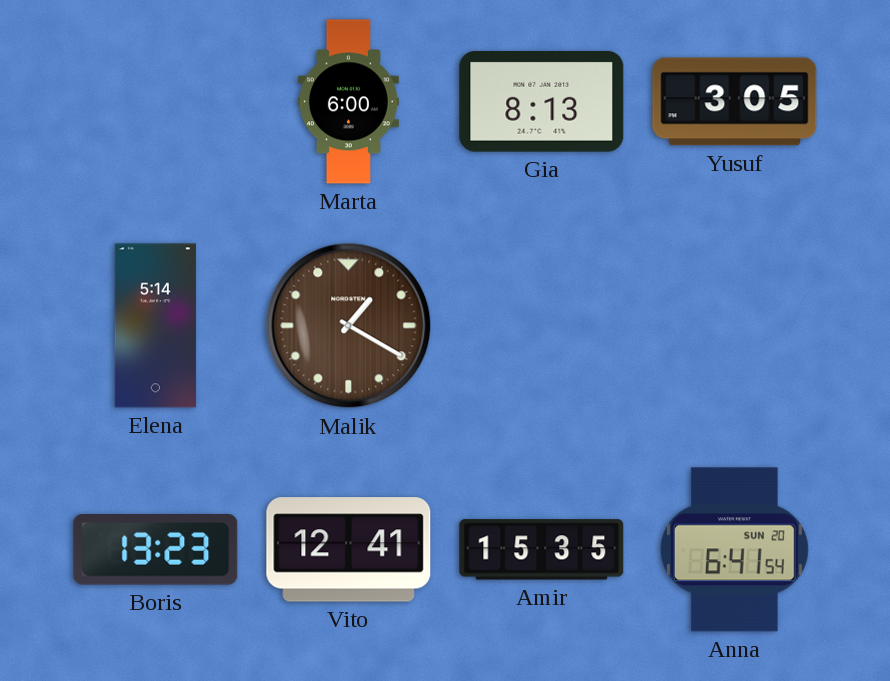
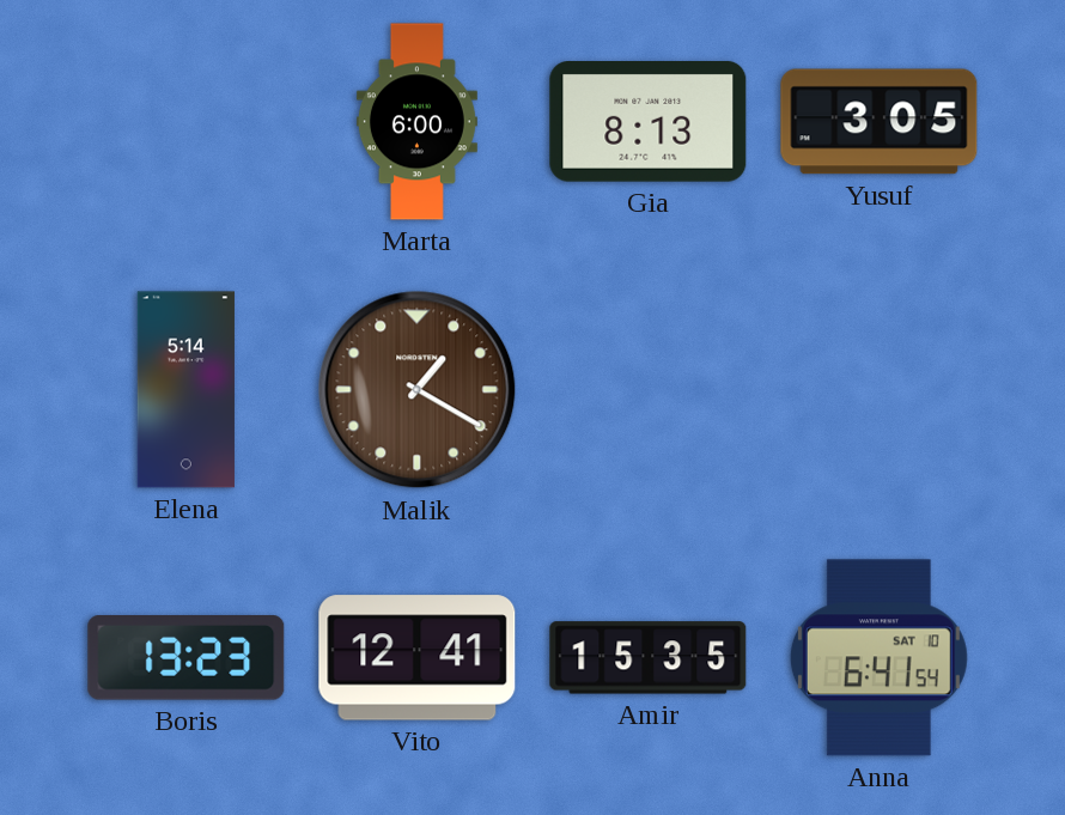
Anna date: SUN 20 -> SAT 10 (878, 658)
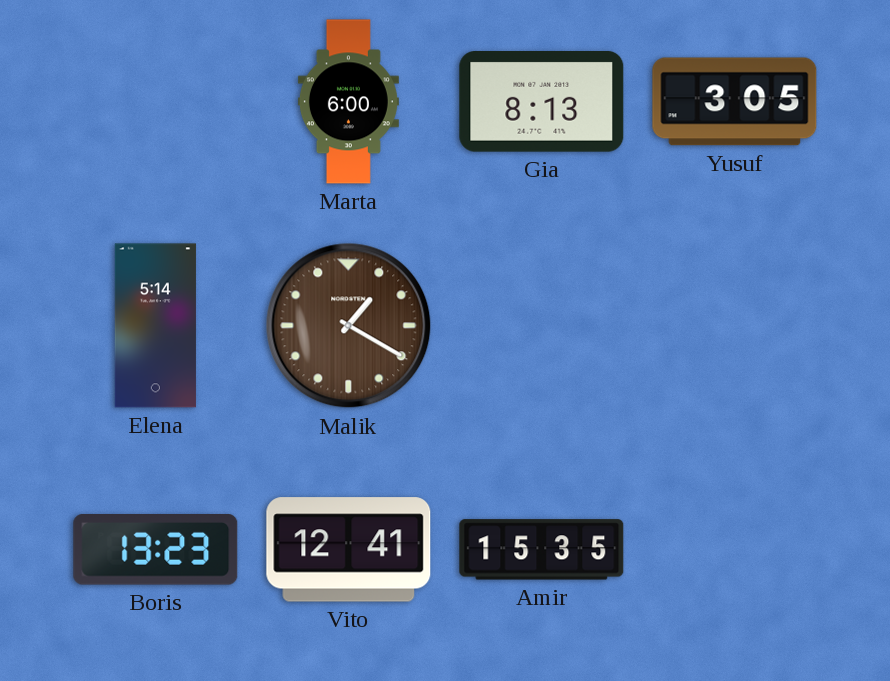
Anna: 6:41 -> none (878, 658)
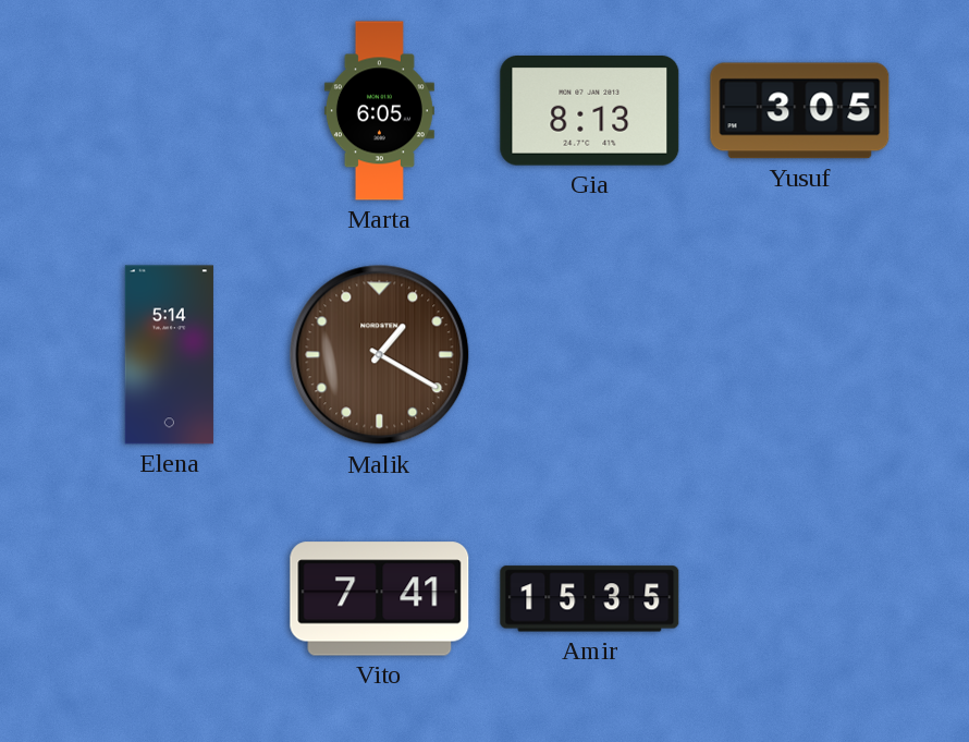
Marta: 6:00 -> 6:05 (379, 111)
Boris: 13:23 -> none (156, 550)
Vito: 12:41 -> 7:41 (380, 599)
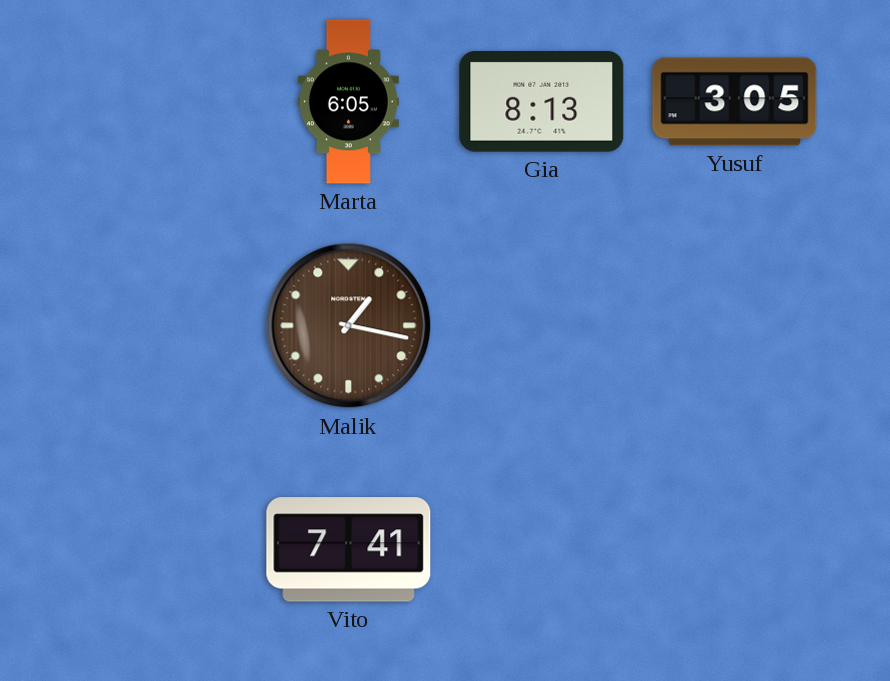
Elena: 5:14 -> none (169, 355)
Malik: 1:20 -> 1:17 (349, 326)
Amir: 15:35 -> none (590, 599)
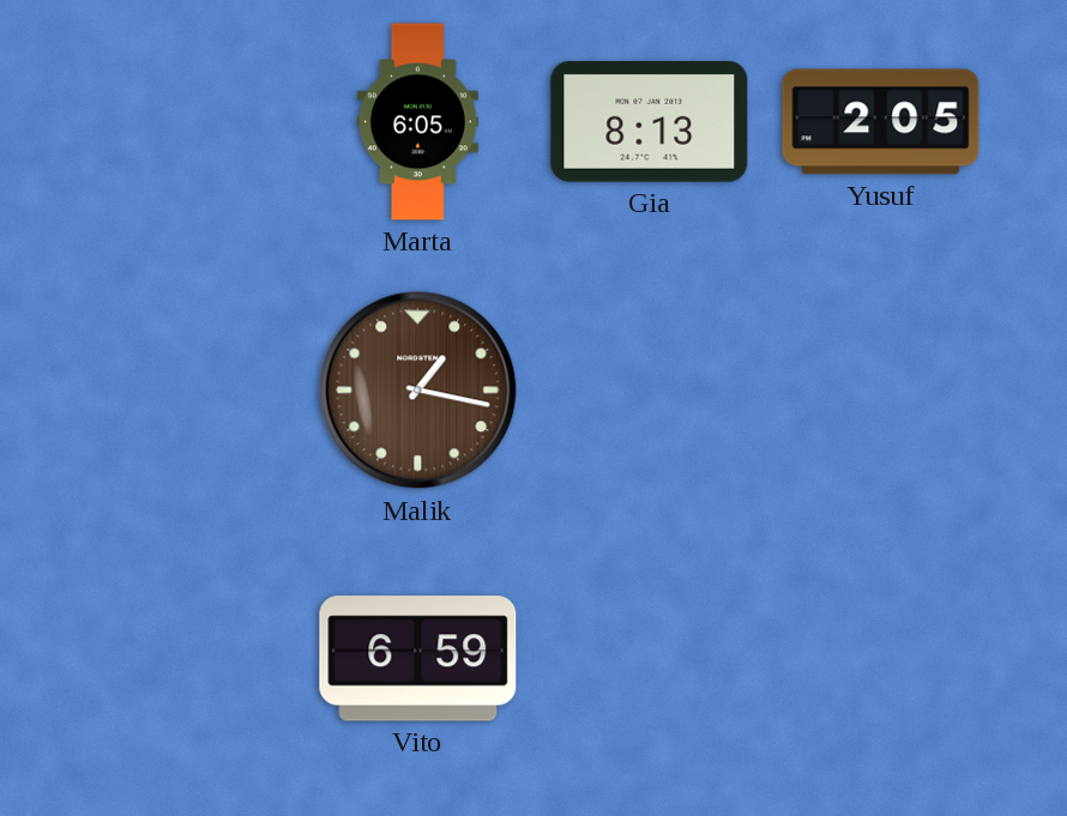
Yusuf: 3:05 -> 2:05 (881, 122)
Vito: 7:41 -> 6:59 (418, 659)
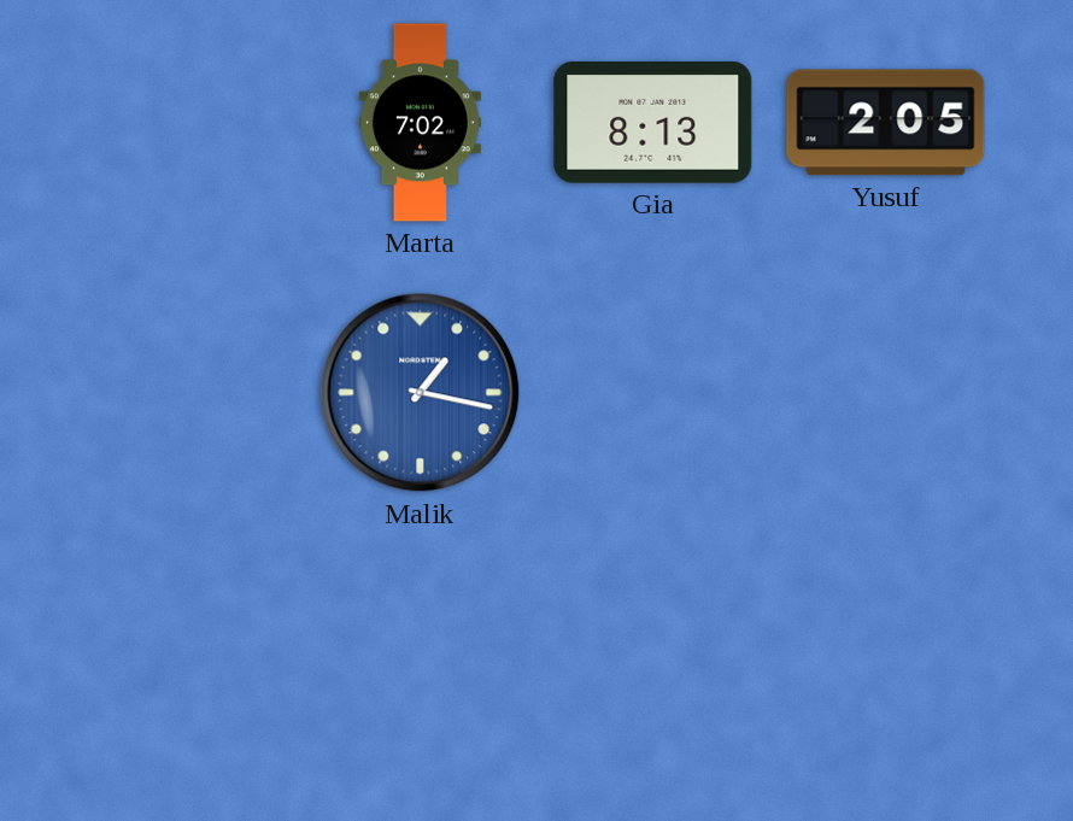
Marta: 6:05 -> 7:02 (420, 123)
Malik dial: brown -> blue (421, 393)
Vito: 6:59 -> none (418, 659)
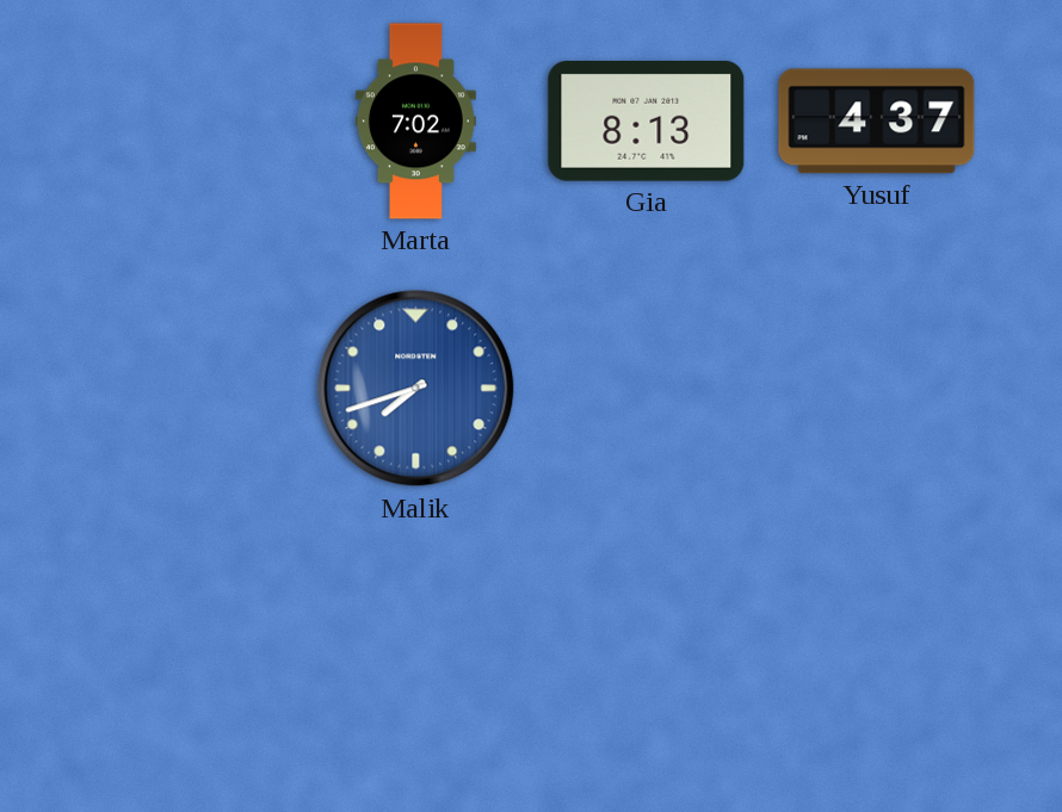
Yusuf: 2:05 -> 4:37 (877, 122)
Malik: 1:17 -> 7:42 (416, 389)
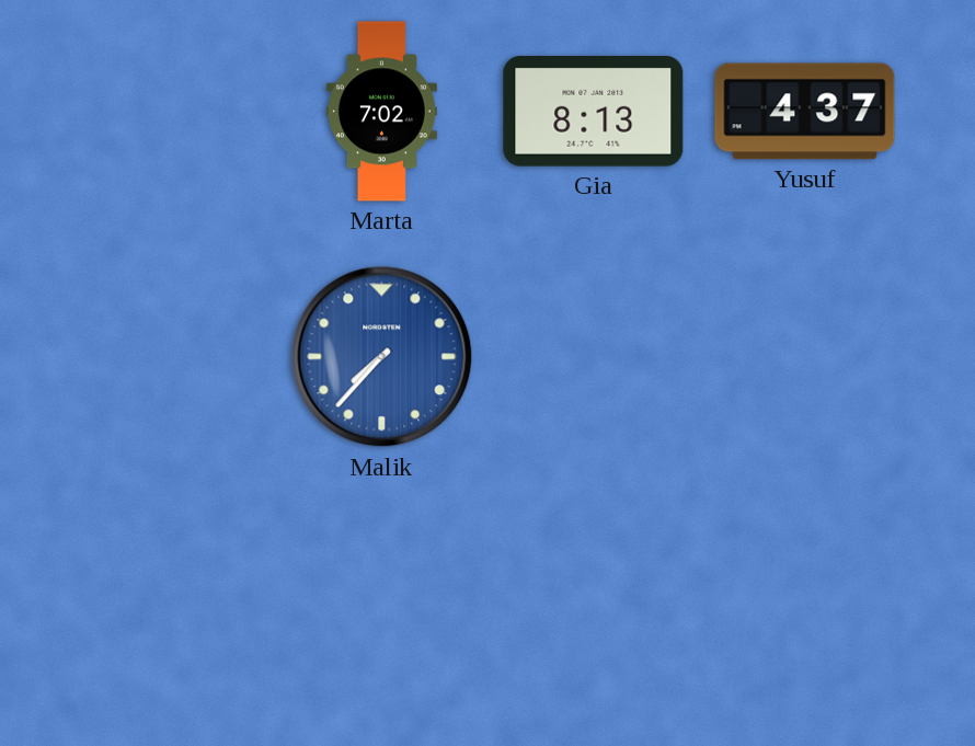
Malik: 7:42 -> 7:37 (382, 357)
